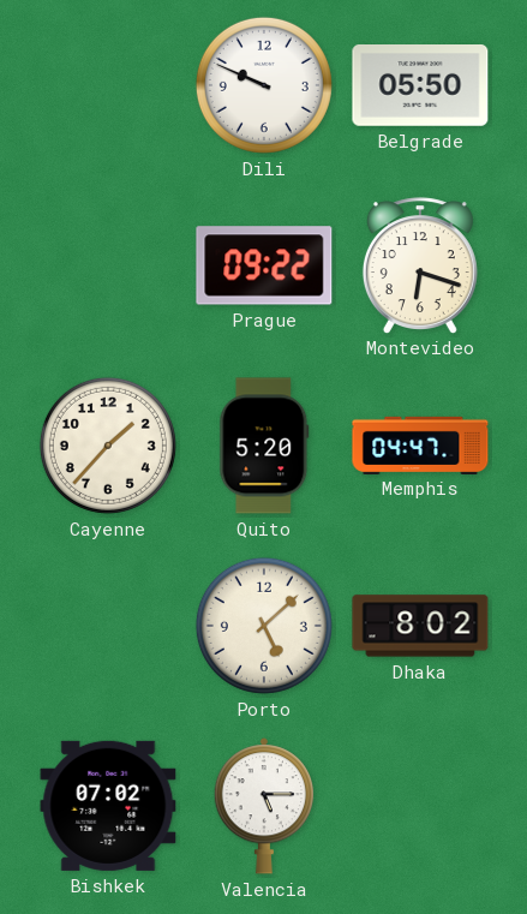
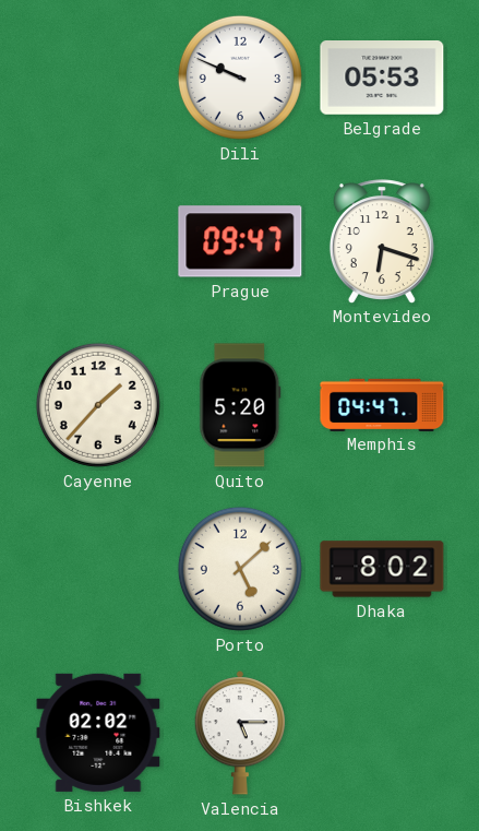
Belgrade: 05:50 -> 05:53 (382, 79)
Prague: 09:22 -> 09:47 (240, 241)
Bishkek: 07:02 -> 02:02 (98, 733)
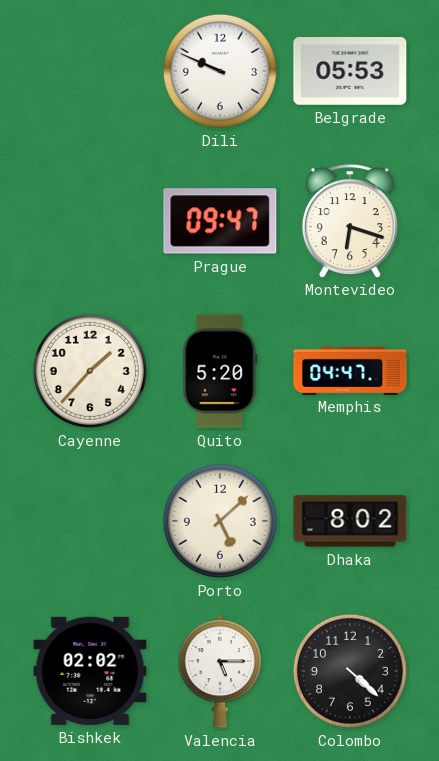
Colombo: none -> 4:22 (350, 671)
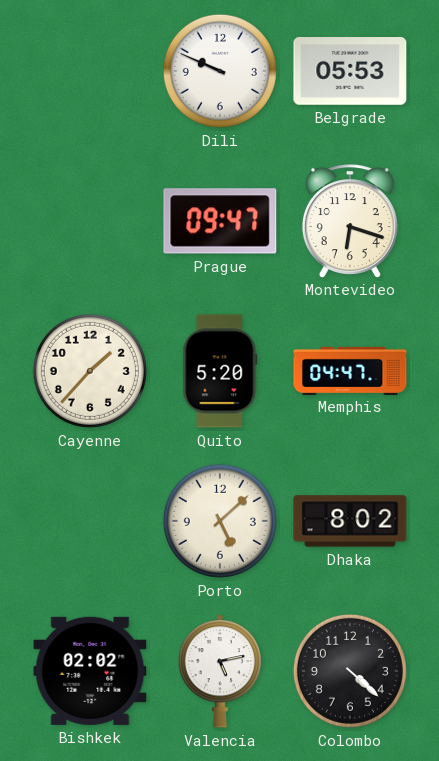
Valencia: 5:15 -> 5:13 (219, 671)
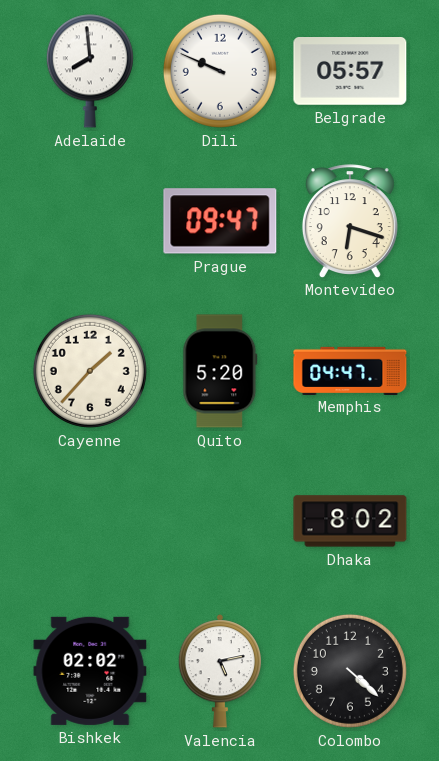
Adelaide: none -> 7:59 (90, 71)
Belgrade: 05:53 -> 05:57 (350, 72)
Porto: 5:08 -> none (220, 521)
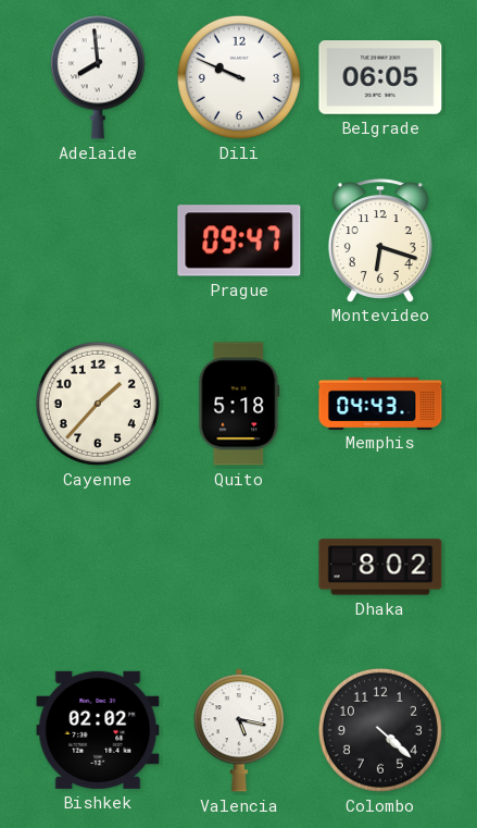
Belgrade: 05:57 -> 06:05 (380, 78)
Quito: 5:20 -> 5:18 (239, 404)
Memphis: 04:47 -> 04:43 (380, 403)
Valencia: 5:13 -> 5:17 (238, 730)
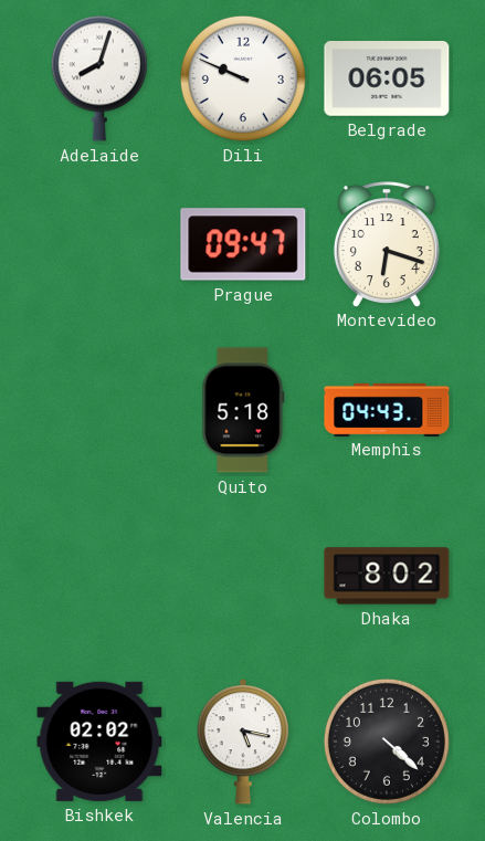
Adelaide: 7:59 -> 8:03 (99, 78)
Cayenne: 1:37 -> none (98, 404)
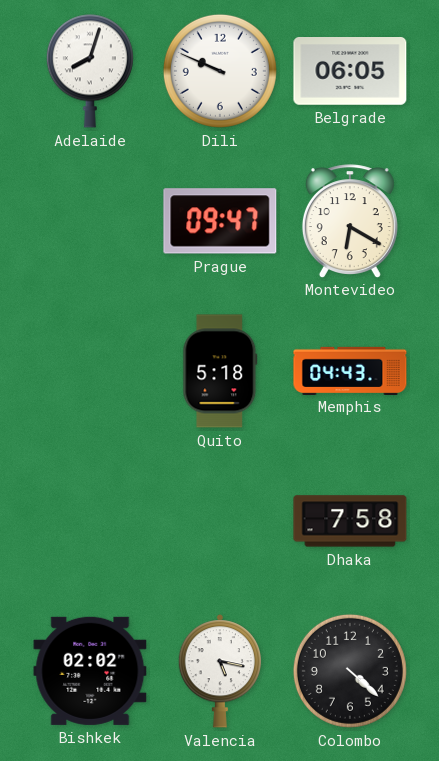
Montevideo: 6:18 -> 6:20 (350, 221)
Dhaka: 8:02 -> 7:58 (350, 521)
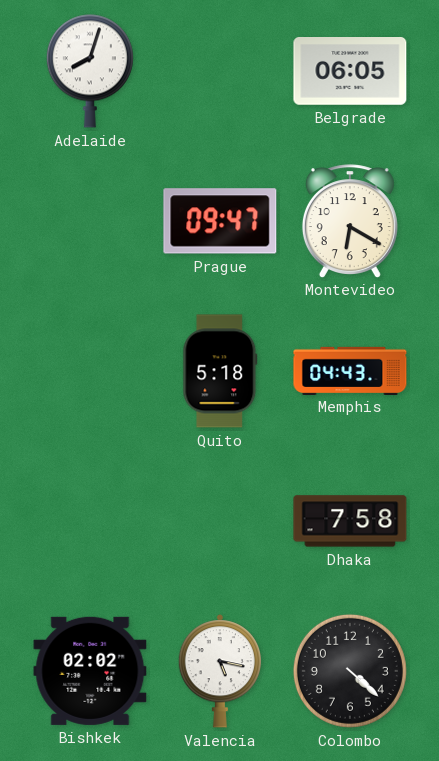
Dili: 9:49 -> none (220, 71)
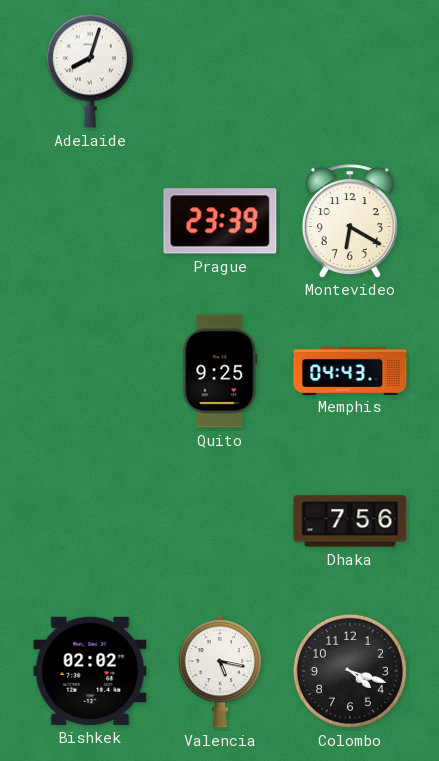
Belgrade: 06:05 -> none (350, 72)
Prague: 09:47 -> 23:39 (220, 221)
Quito: 5:18 -> 9:25 (220, 371)
Dhaka: 7:58 -> 7:56 (350, 521)
Colombo: 4:22 -> 4:18 (350, 671)
